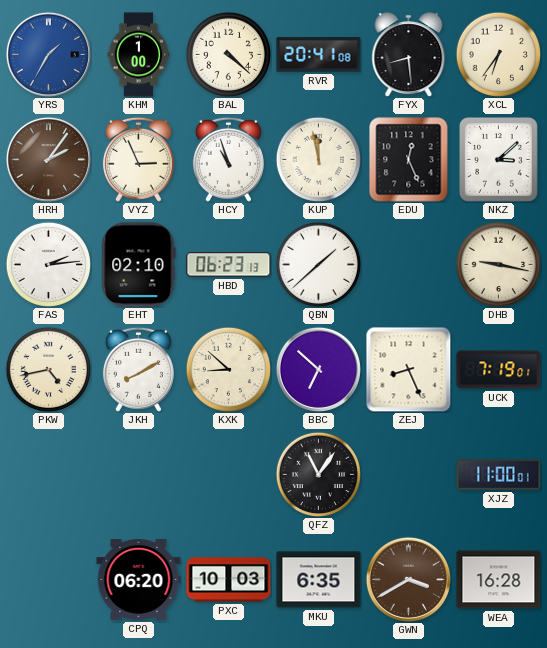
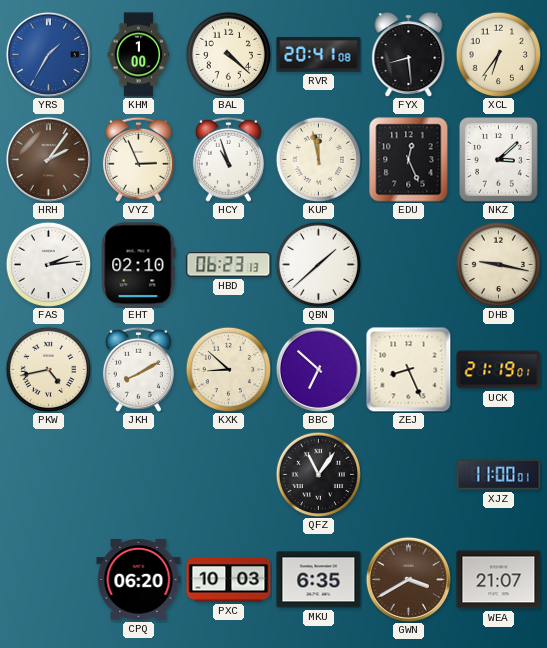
UCK: 7:19 -> 21:19 (499, 370)
WEA: 16:28 -> 21:07 (499, 580)
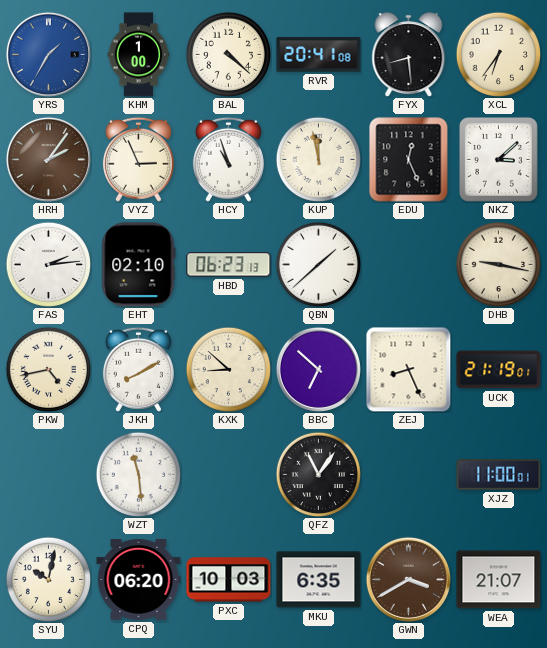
WZT: none -> 11:29 (138, 474)
SYU: none -> 10:02 (48, 579)
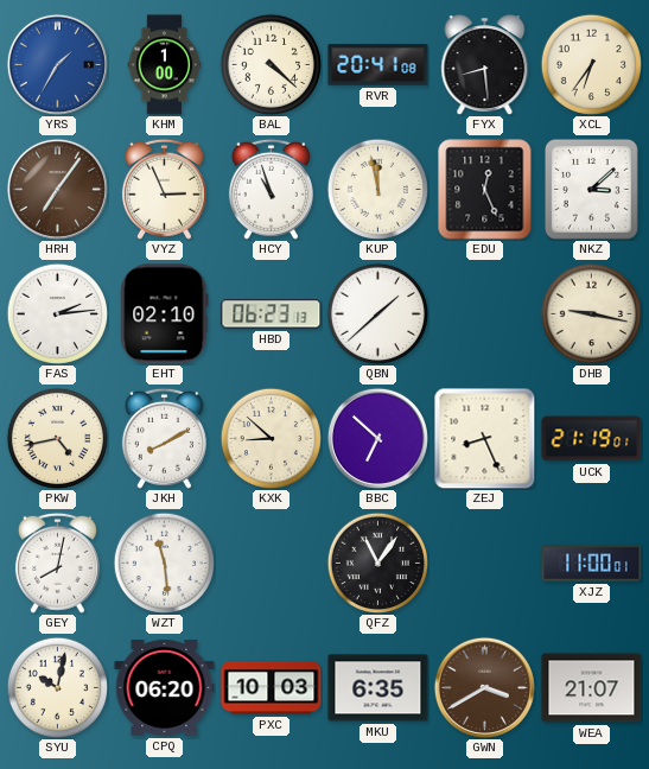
HRH: 2:06 -> 7:06 (57, 189)
GEY: none -> 8:02 (57, 563)
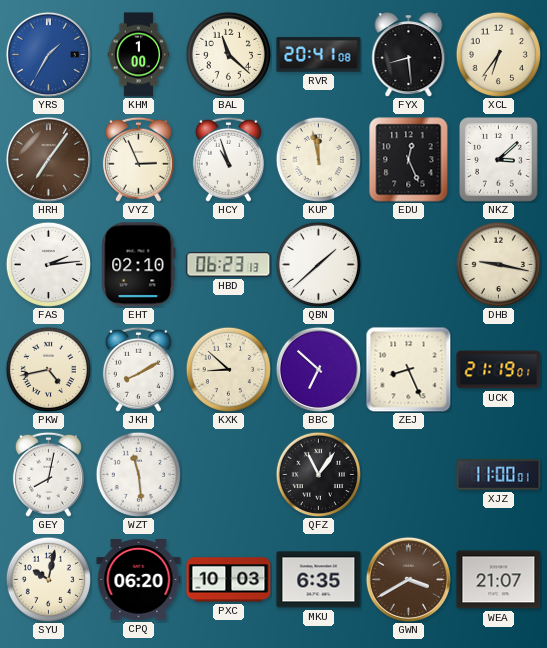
BAL: 4:22 -> 11:22 (228, 54)
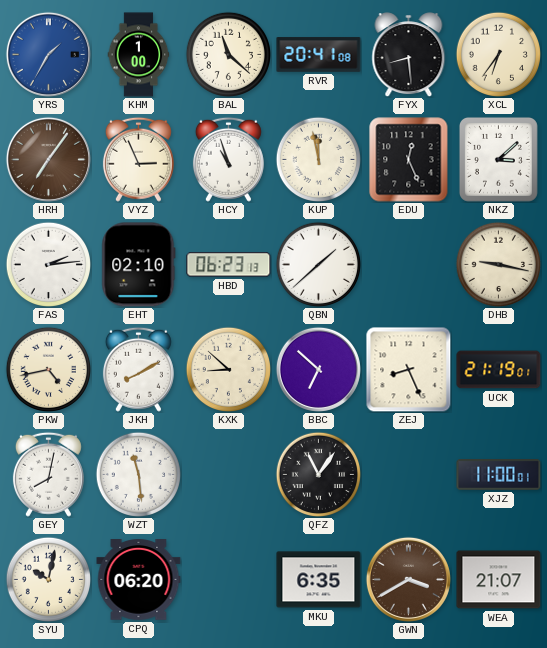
PXC: 10:03 -> none (229, 580)
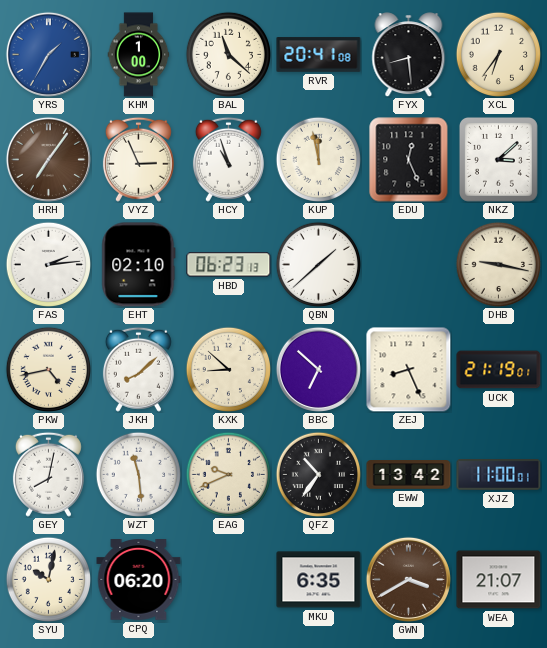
JKH: 8:10 -> 8:08 (138, 369)
EAG: none -> 9:41 (228, 474)
QFZ: 11:06 -> 10:36 (318, 474)
EWW: none -> 13:42 (409, 475)
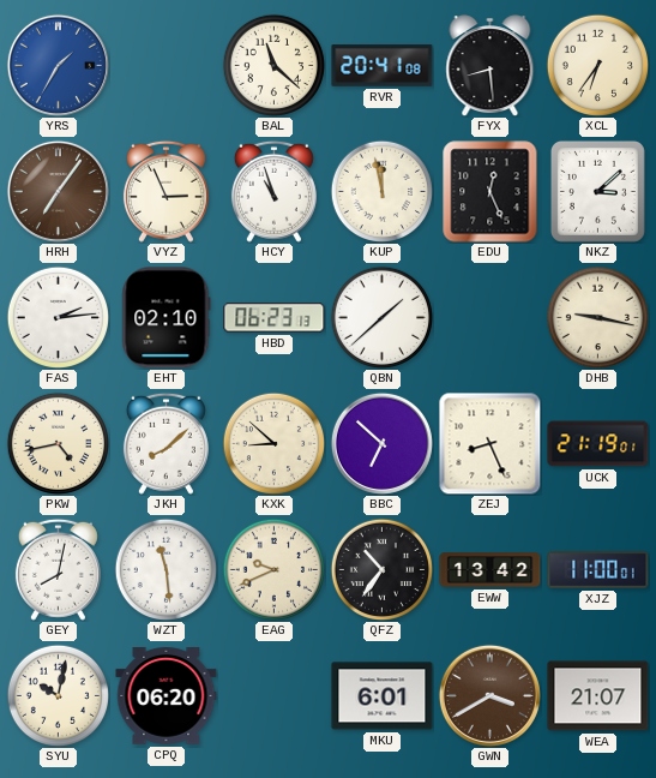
KHM: 1:00 -> none (139, 55)
MKU: 6:35 -> 6:01 (383, 696)
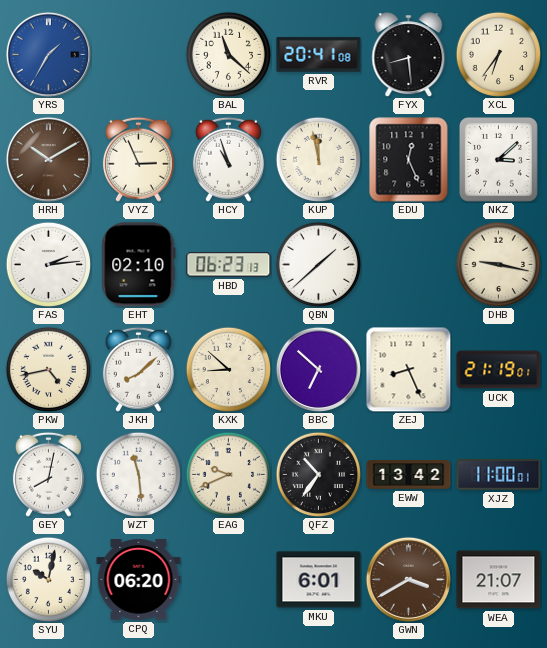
HRH: 7:06 -> 10:10 (48, 159)
